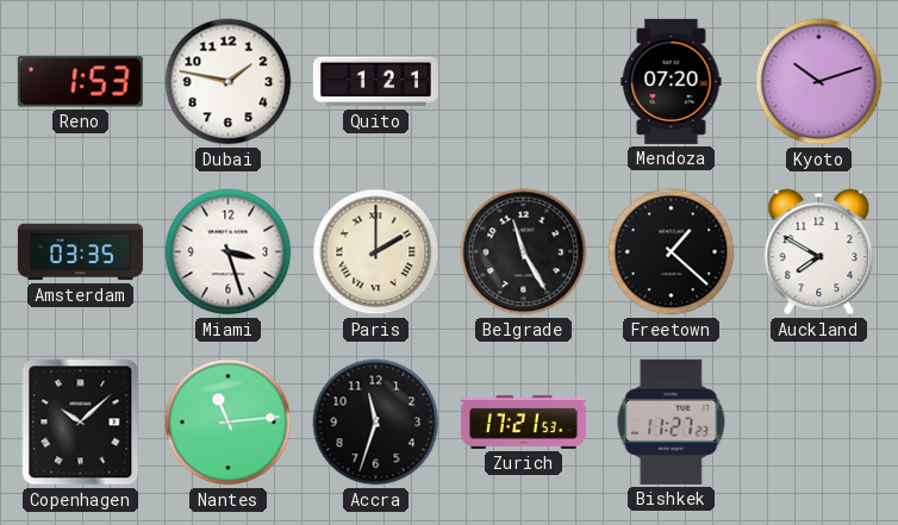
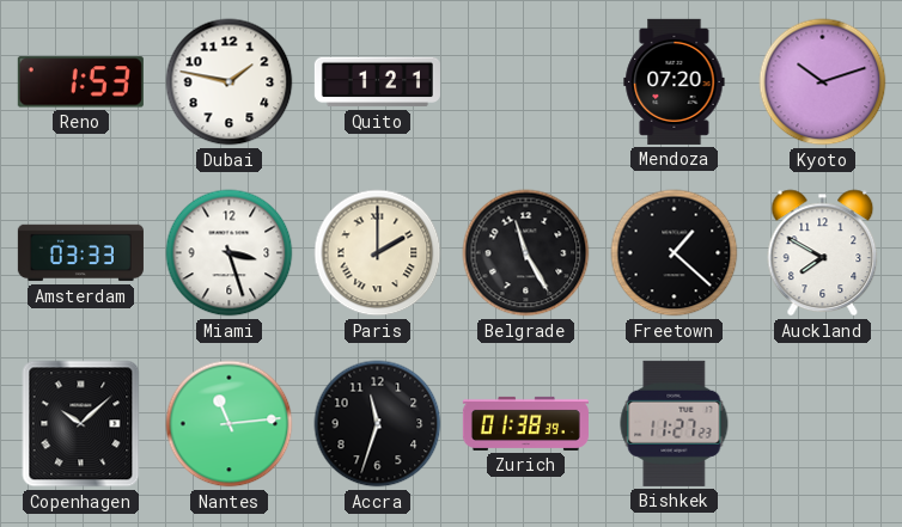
Amsterdam: 03:35 -> 03:33 (80, 253)
Zurich: 17:21 -> 01:38 (525, 423)
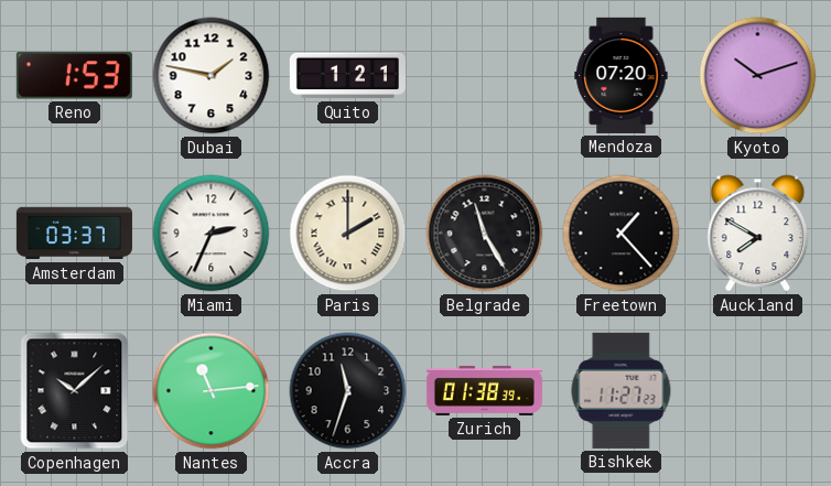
Amsterdam: 03:33 -> 03:37 (74, 234)
Miami: 3:27 -> 2:34 (212, 234)
Freetown: 1:22 -> 1:23 (622, 234)
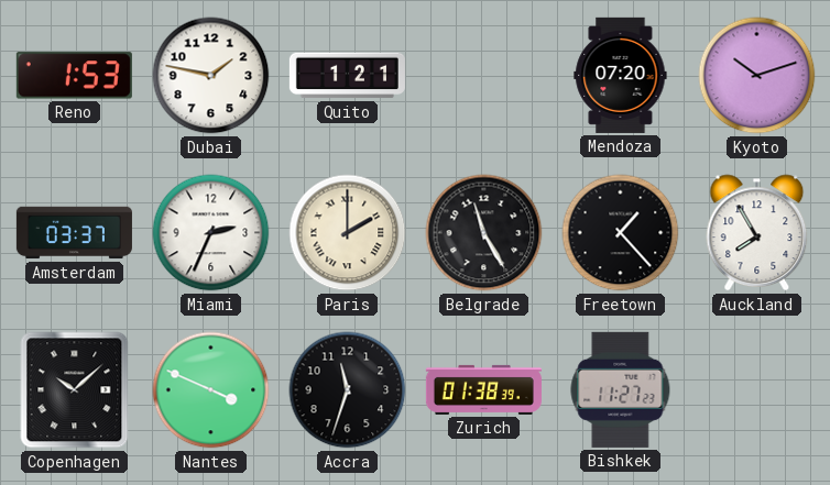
Auckland: 7:50 -> 7:55 (757, 233)
Nantes: 11:14 -> 3:49 (211, 390)
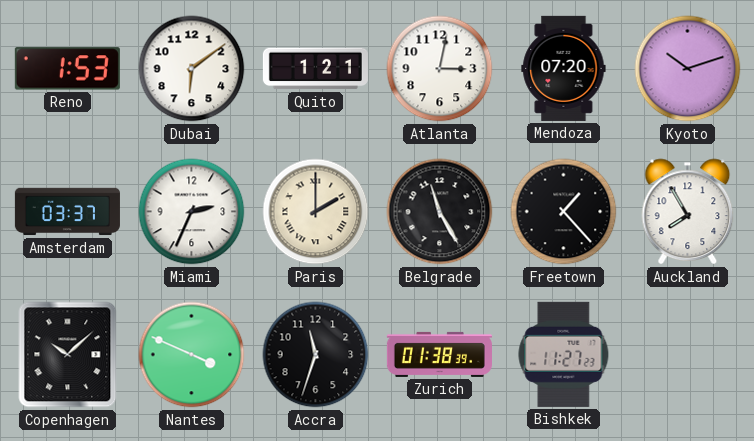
Dubai: 1:47 -> 6:09 (192, 69)
Atlanta: none -> 3:02 (440, 69)
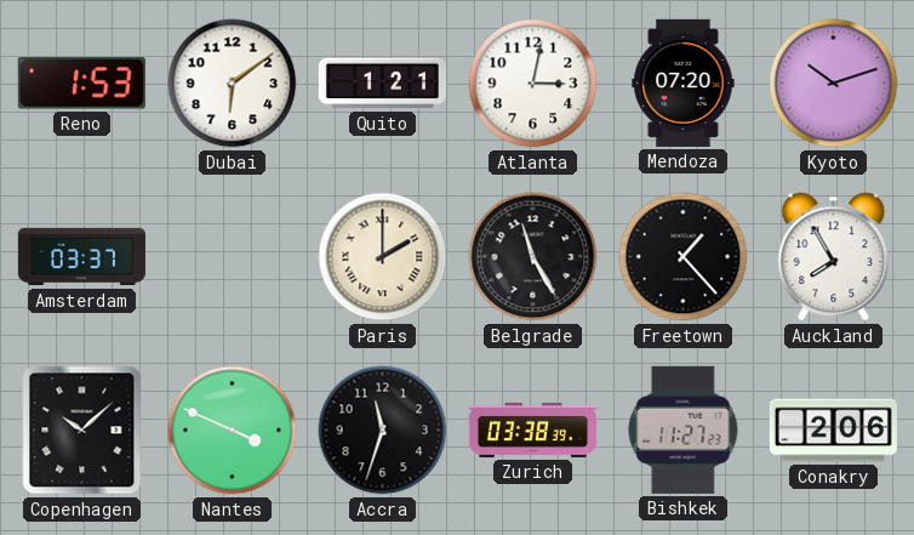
Miami: 2:34 -> none (192, 212)
Zurich: 01:38 -> 03:38 (532, 429)
Conakry: none -> 2:06 (833, 431)
